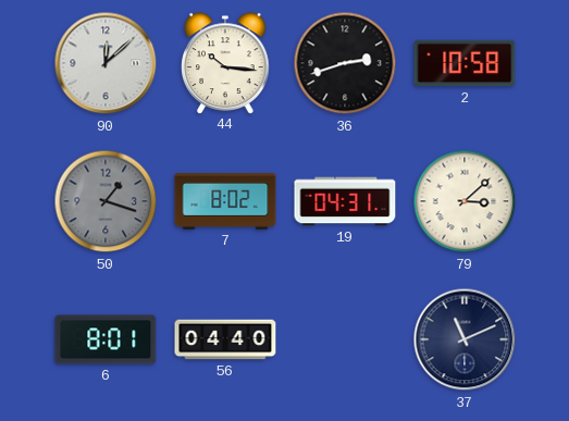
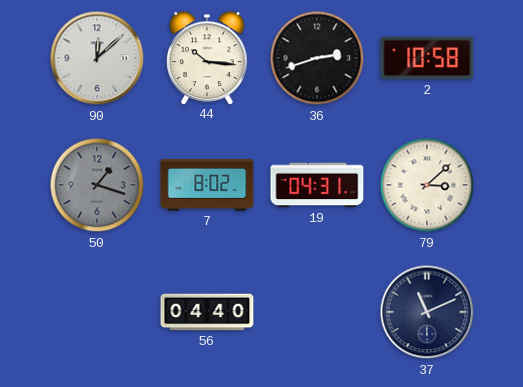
6: 8:01 -> none (106, 339)
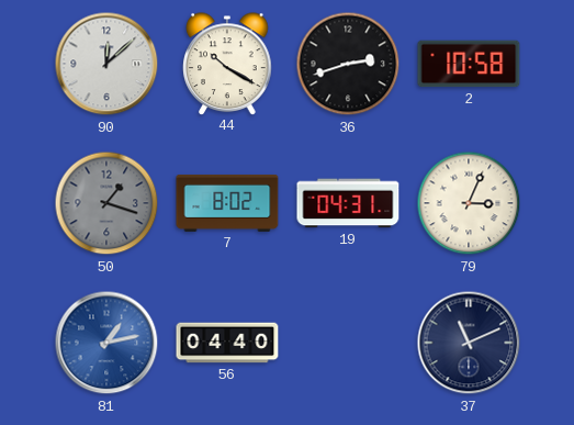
44: 10:16 -> 10:20 (227, 64)
79: 3:08 -> 3:04 (469, 203)
81: none -> 1:13 (106, 343)
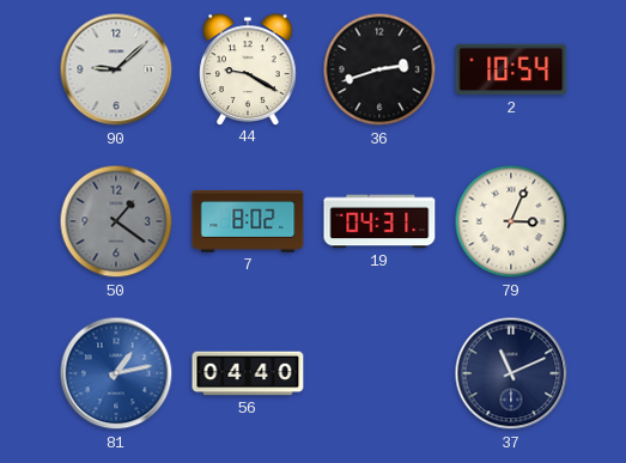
90: 12:08 -> 9:08 (116, 69)
44: 10:20 -> 9:20 (248, 69)
2: 10:58 -> 10:54 (511, 69)
50: 1:18 -> 1:21 (116, 221)
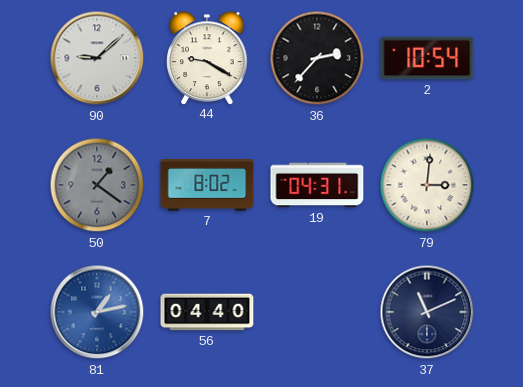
36: 2:42 -> 2:37 (317, 58)
79: 3:04 -> 3:01 (427, 185)
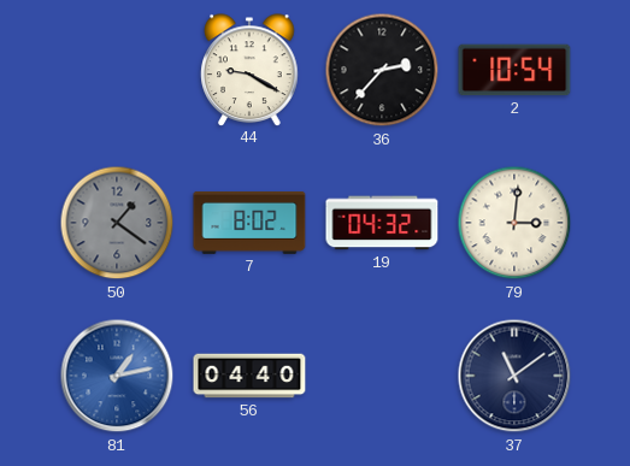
90: 9:08 -> none (97, 58)
19: 04:31 -> 04:32 (382, 223)
37: 11:11 -> 11:09 (514, 376)
